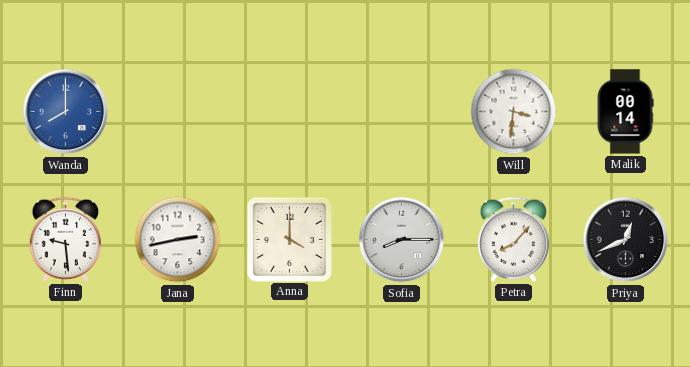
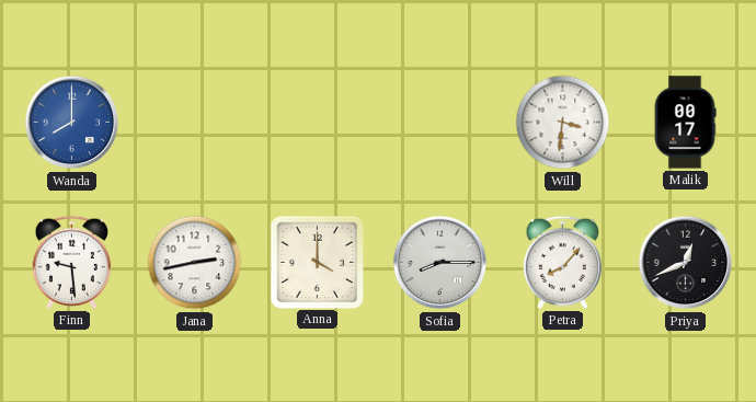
Malik: 00:14 -> 00:17 (685, 123)
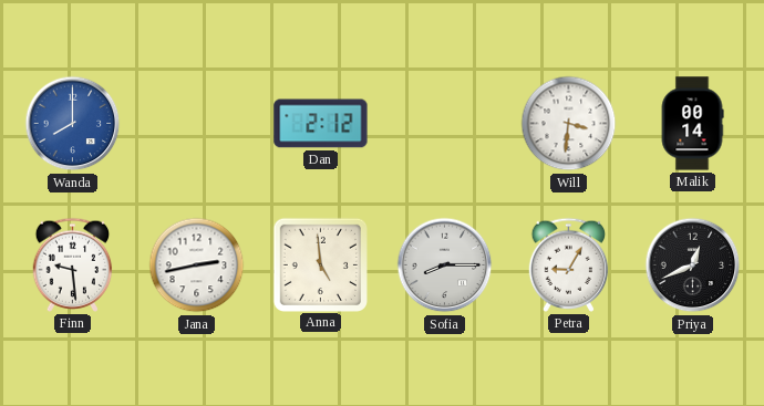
Dan: none -> 2:12 (321, 124)
Malik: 00:17 -> 00:14 (692, 124)
Anna: 4:00 -> 4:59 (320, 264)
Petra: 8:07 -> 9:05 (569, 264)
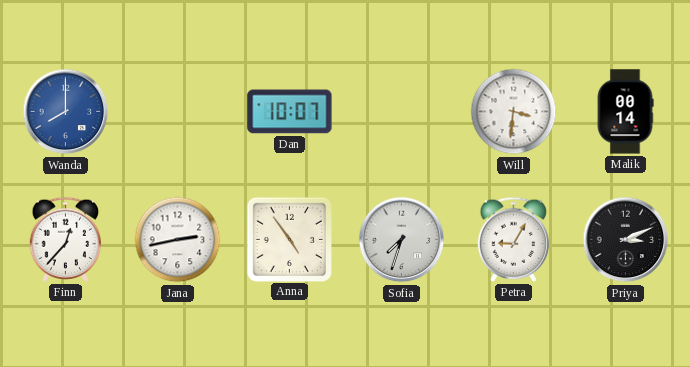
Dan: 2:12 -> 10:07 (290, 112)
Finn: 9:29 -> 12:37 (66, 239)
Anna: 4:59 -> 4:54 (289, 239)
Sofia: 8:15 -> 7:33 (402, 240)
Priya: 12:41 -> 3:11 (626, 240)
